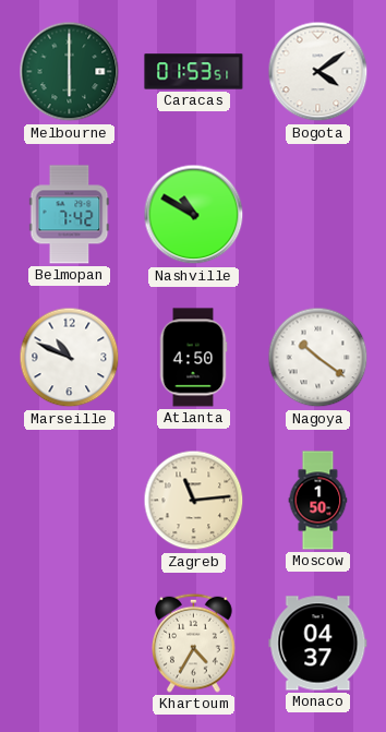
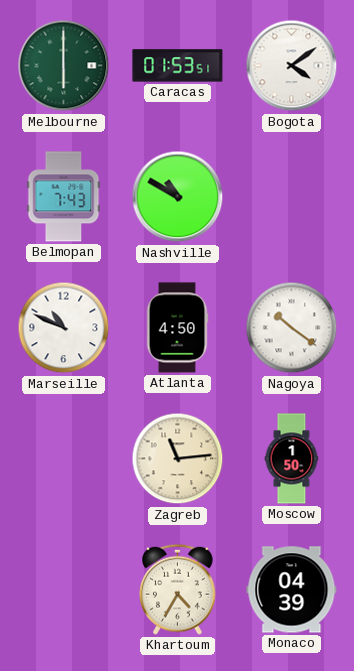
Belmopan: 7:42 -> 7:43 (64, 197)
Monaco: 04:37 -> 04:39 (292, 590)
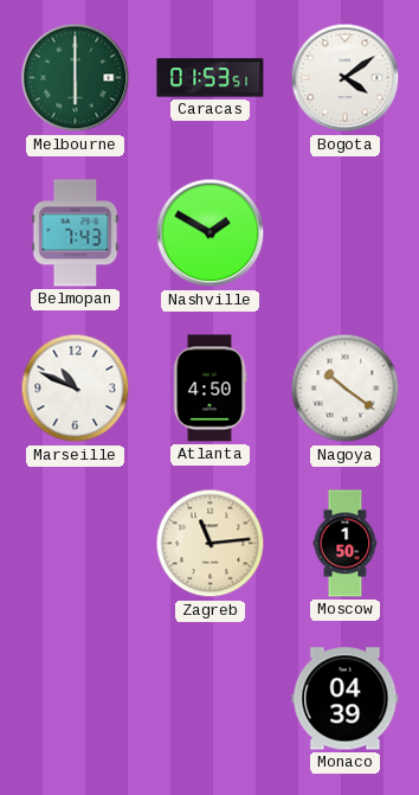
Nashville: 10:50 -> 1:50 (211, 233)
Khartoum: 4:35 -> none (178, 589)
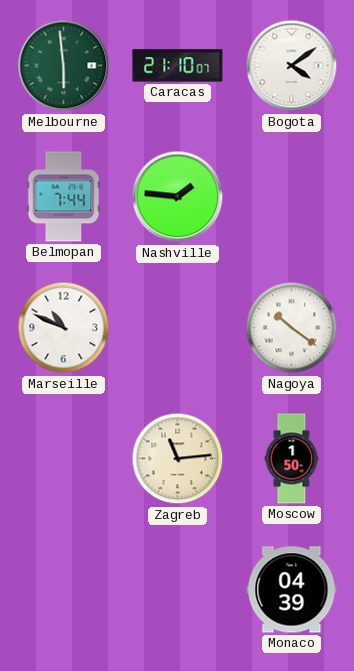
Melbourne: 6:00 -> 5:59 (64, 66)
Caracas: 01:53 -> 21:10 (178, 66)
Belmopan: 7:43 -> 7:44 (64, 197)
Nashville: 1:50 -> 1:46 (178, 197)
Atlanta: 4:50 -> none (209, 389)
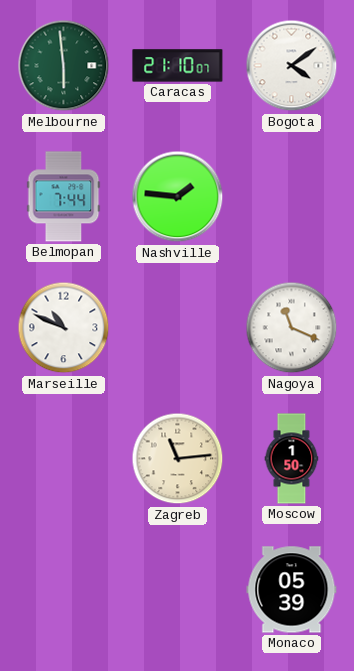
Nagoya: 10:21 -> 11:19 (292, 328)
Monaco: 04:39 -> 05:39 (292, 590)
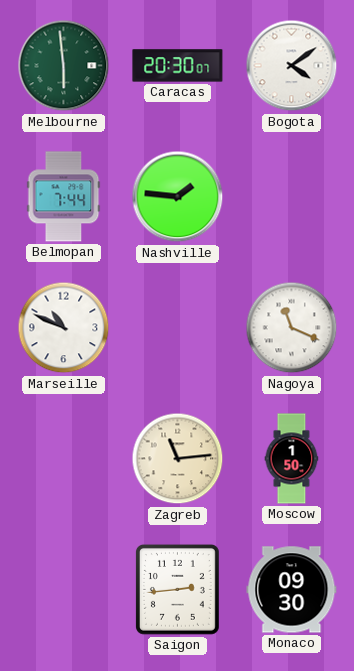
Caracas: 21:10 -> 20:30 (178, 66)
Saigon: none -> 2:44 (177, 590)
Monaco: 05:39 -> 09:30 (292, 590)
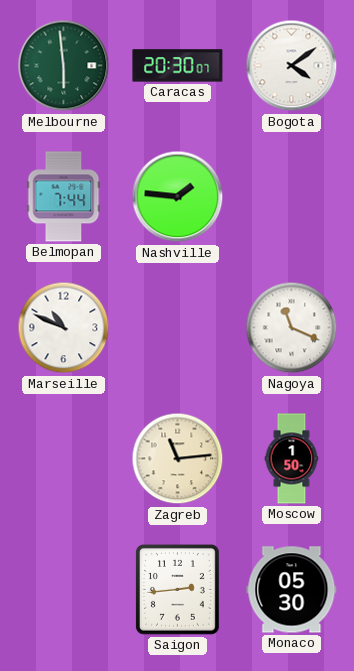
Monaco: 09:30 -> 05:30 (292, 590)
